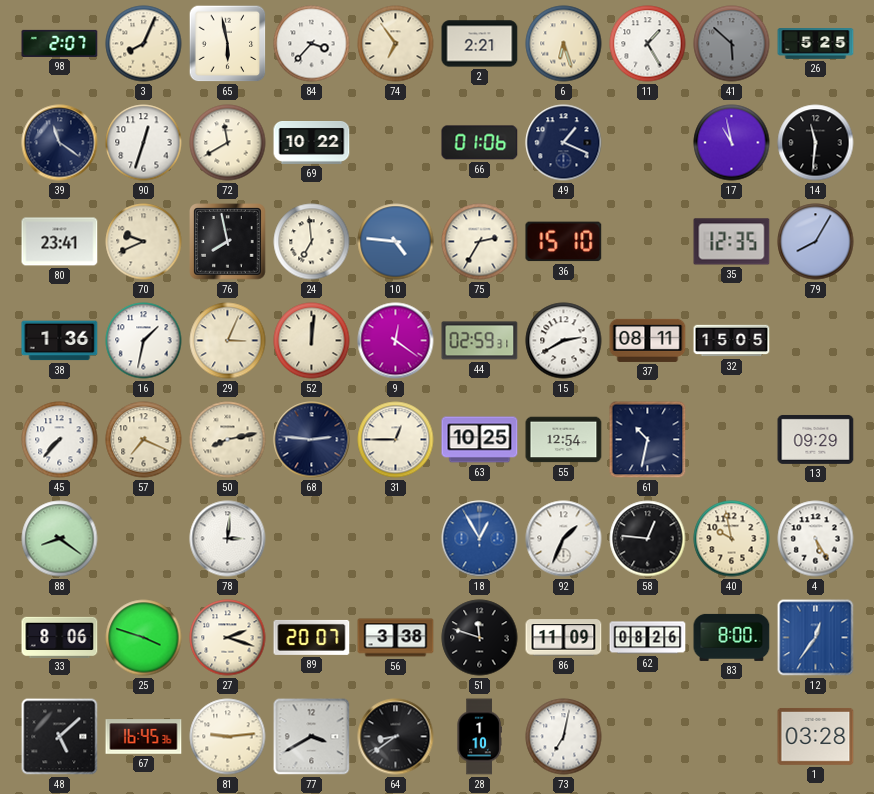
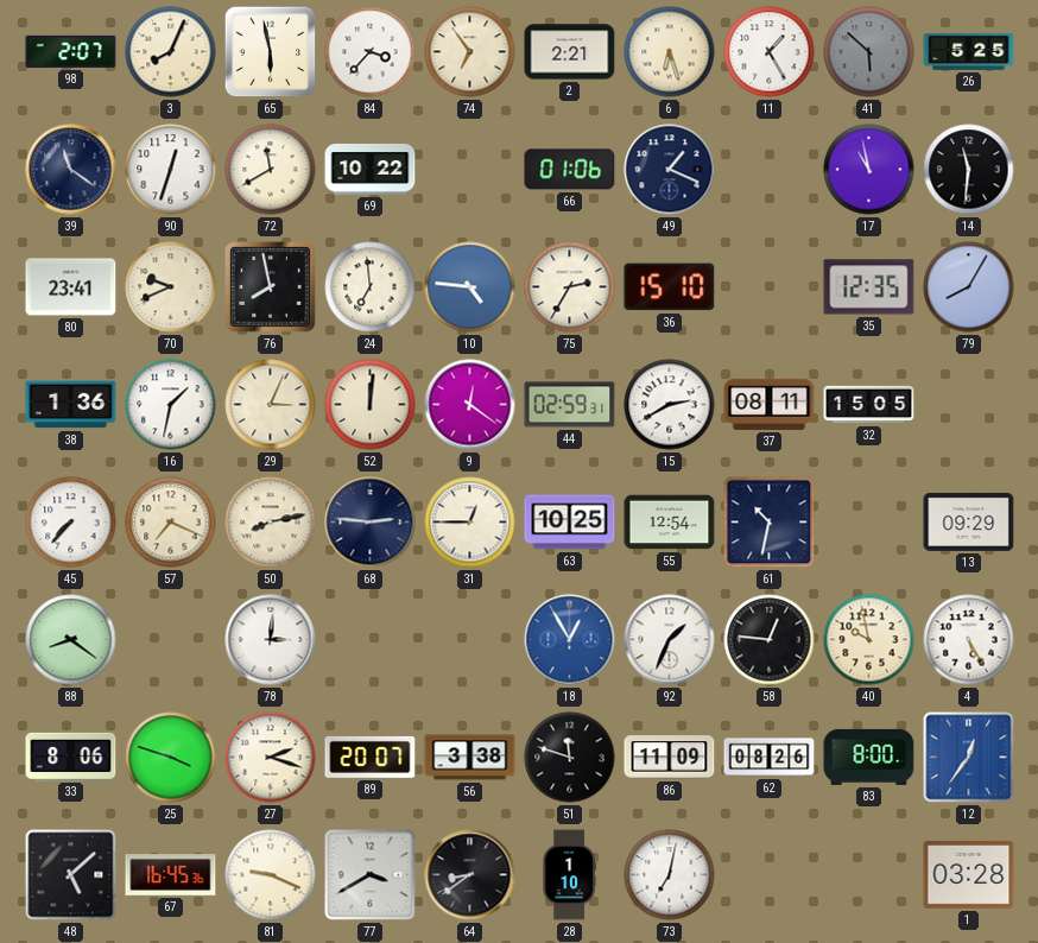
81: 9:14 -> 9:19 (271, 875)
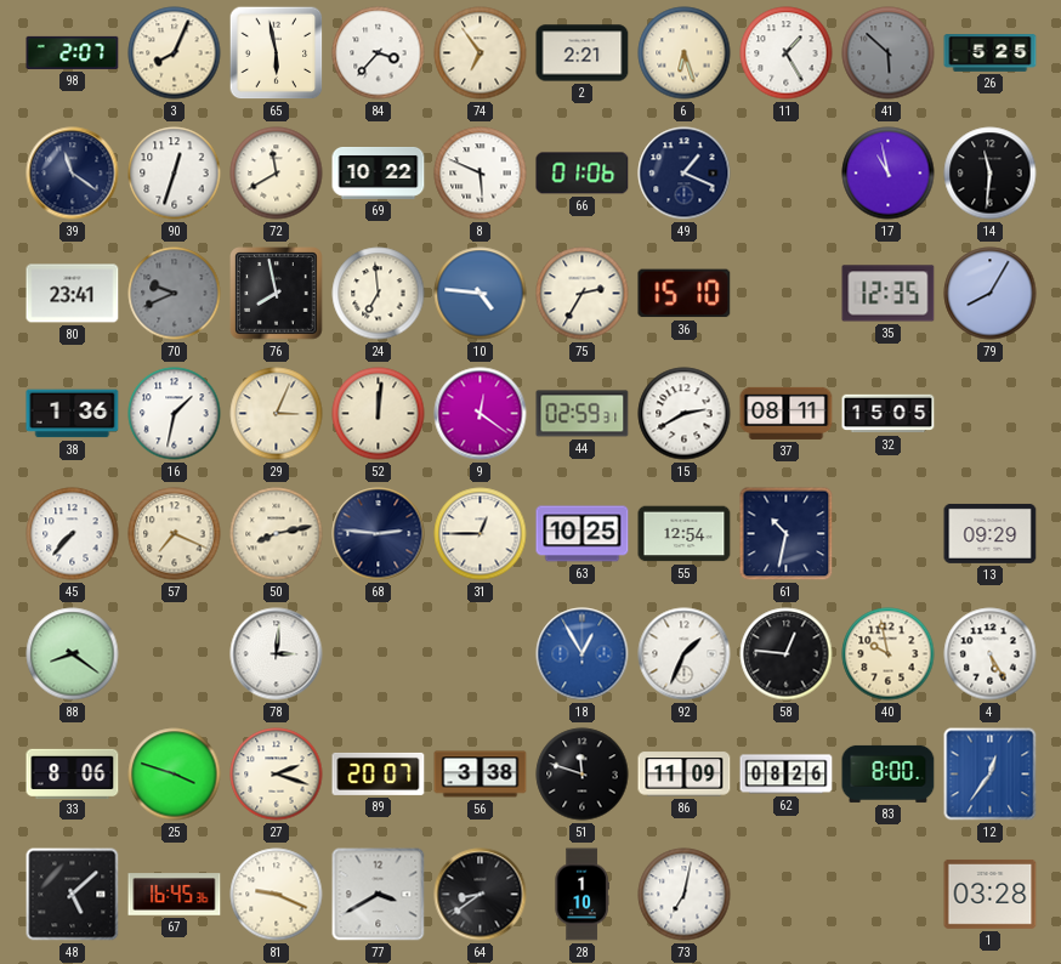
8: none -> 5:49 (481, 174)
70 dial: cream -> grey (175, 294)
